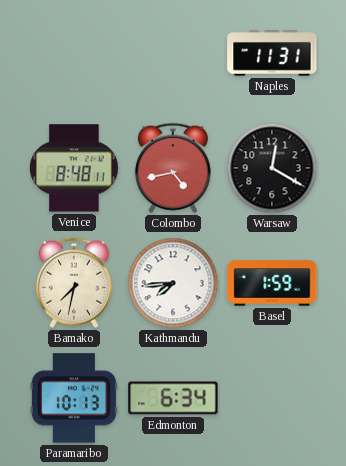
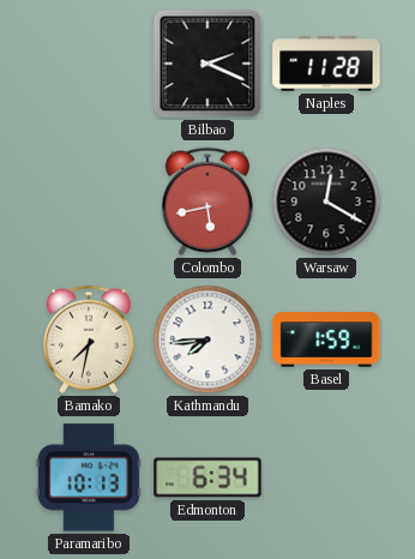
Bilbao: none -> 2:19 (207, 64)
Naples: 11:31 -> 11:28 (326, 65)
Venice: 8:48 -> none (74, 168)
Colombo: 4:43 -> 5:43 (207, 202)
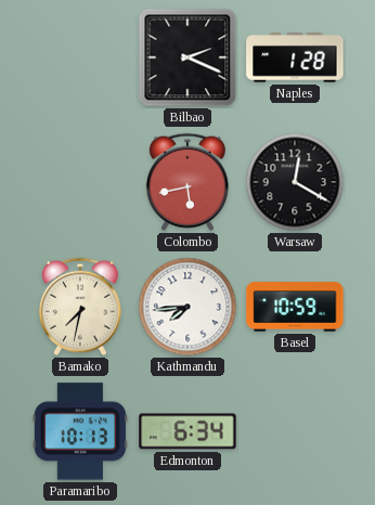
Naples: 11:28 -> 1:28 (295, 59)
Basel: 1:59 -> 10:59 (295, 307)
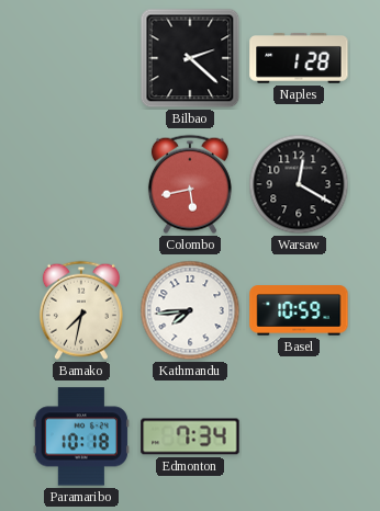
Bilbao: 2:19 -> 2:22 (190, 58)
Paramaribo: 10:13 -> 10:18 (81, 436)
Edmonton: 6:34 -> 7:34 (190, 436)
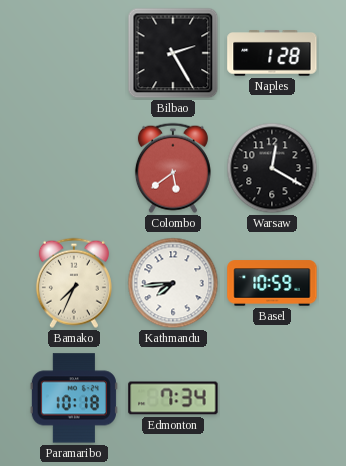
Bilbao: 2:22 -> 2:25 (173, 53)
Colombo: 5:43 -> 5:39 (173, 168)
Bamako: 7:32 -> 7:34 (74, 283)
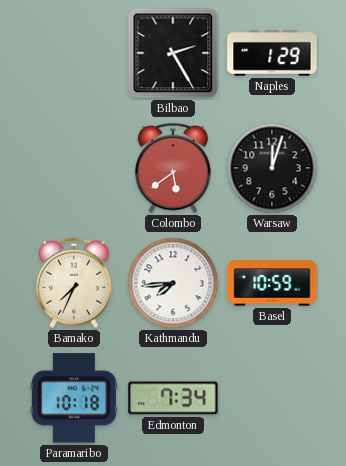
Naples: 1:28 -> 1:29 (272, 54)
Warsaw: 12:20 -> 12:03 (272, 168)
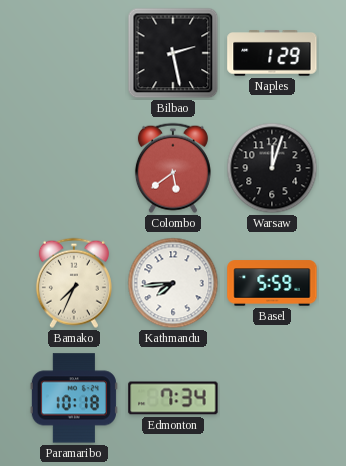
Bilbao: 2:25 -> 2:28 (173, 53)
Basel: 10:59 -> 5:59 (272, 283)
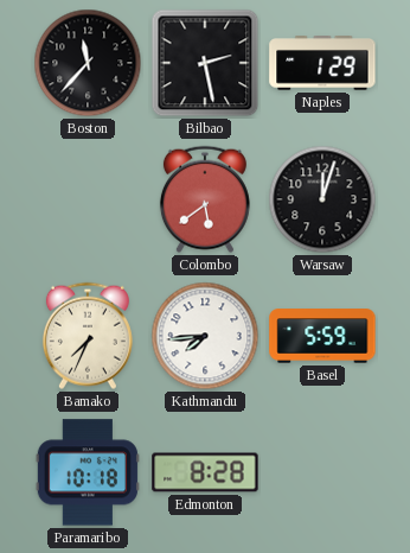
Boston: none -> 11:37 (88, 63)
Edmonton: 7:34 -> 8:28 (205, 472)
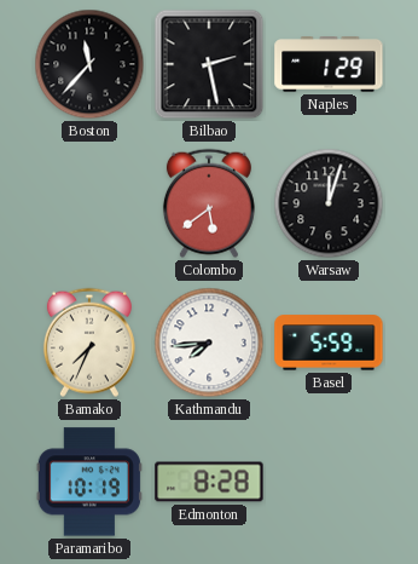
Paramaribo: 10:18 -> 10:19 (89, 482)
